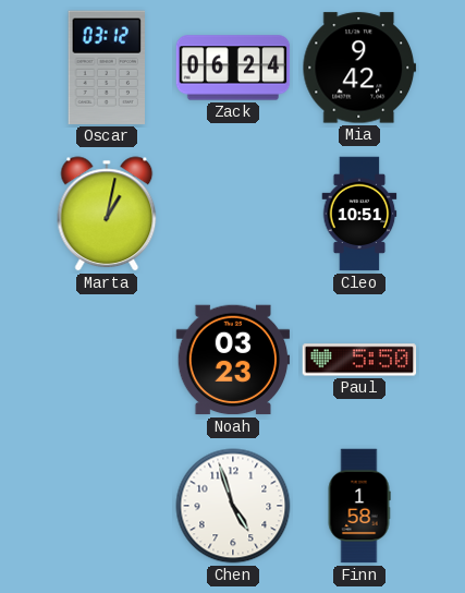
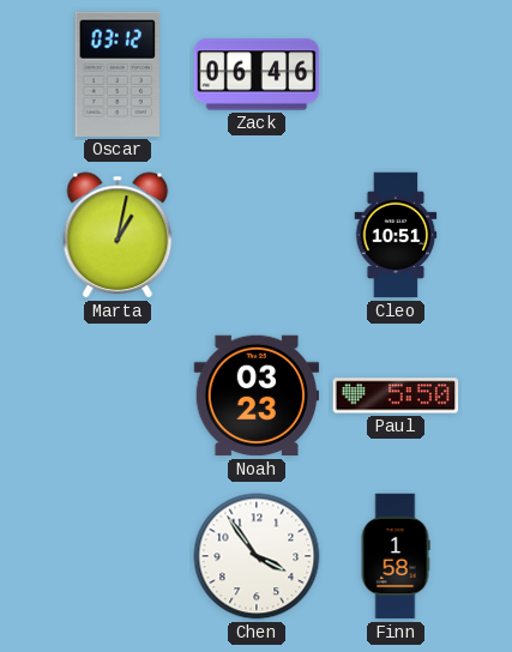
Zack: 06:24 -> 06:46 (257, 74)
Mia: 9:42 -> none (359, 68)
Chen: 4:57 -> 3:54 (257, 556)
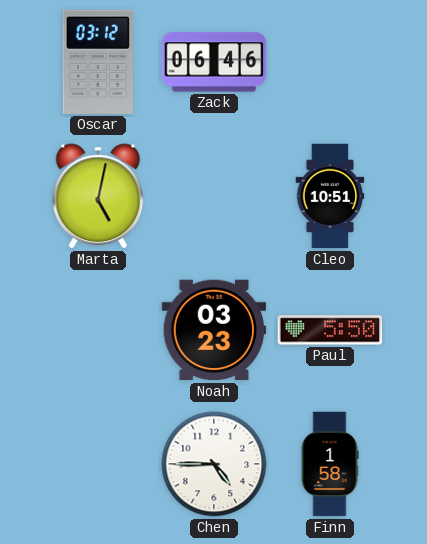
Marta: 1:02 -> 5:02 (98, 196)
Chen: 3:54 -> 4:45 (214, 464)
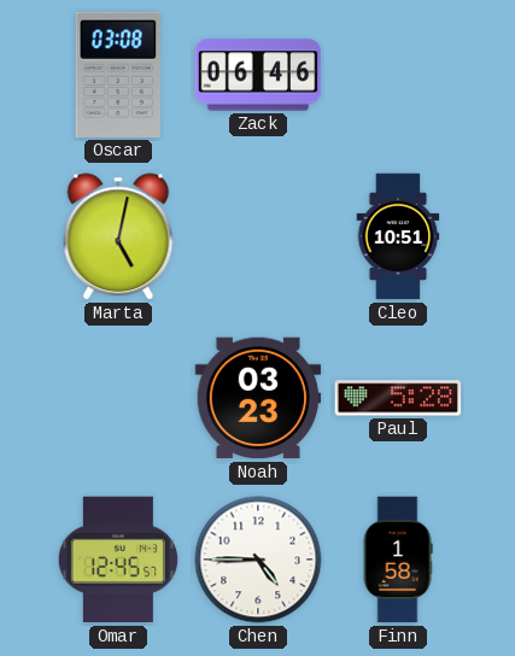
Oscar: 03:12 -> 03:08 (118, 75)
Paul: 5:50 -> 5:28 (398, 398)
Omar: none -> 12:45 (118, 560)
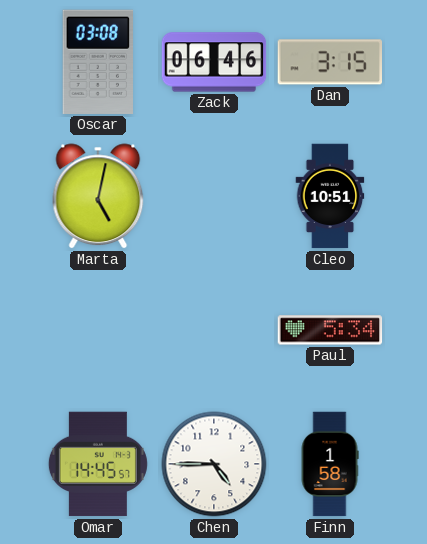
Dan: none -> 3:15 (329, 62)
Noah: 03:23 -> none (258, 398)
Paul: 5:28 -> 5:34 (330, 330)
Omar: 12:45 -> 14:45 (98, 464)
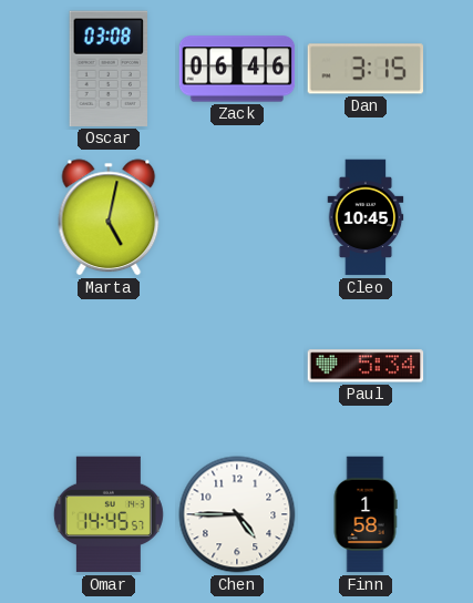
Cleo: 10:51 -> 10:45 (366, 217)
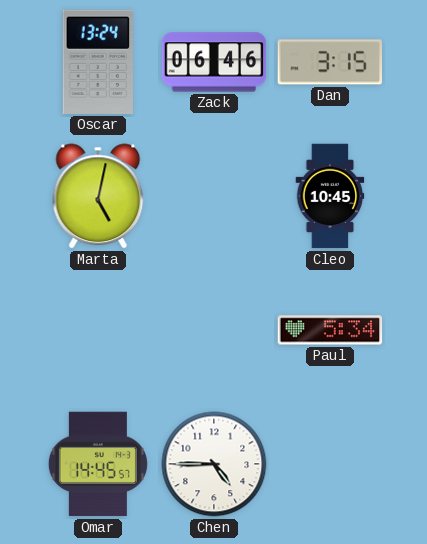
Oscar: 03:08 -> 13:24 (98, 62)
Finn: 1:58 -> none (366, 514)
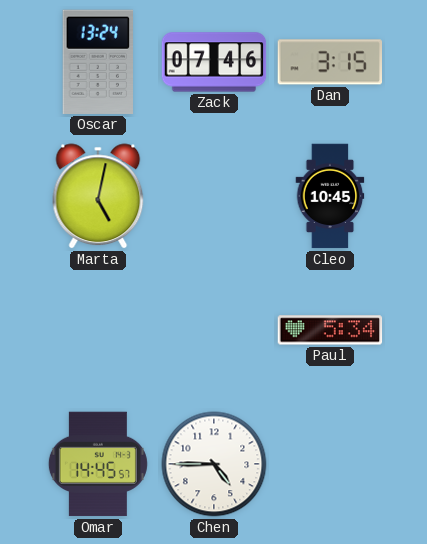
Zack: 06:46 -> 07:46 (214, 62)
